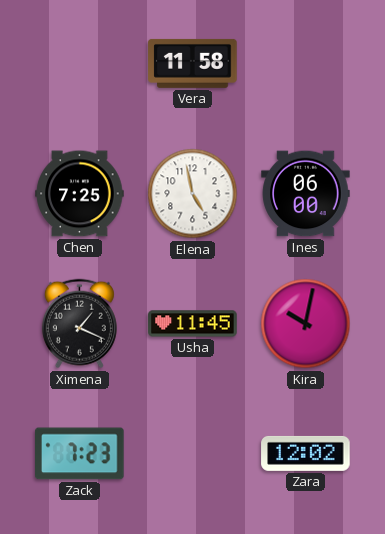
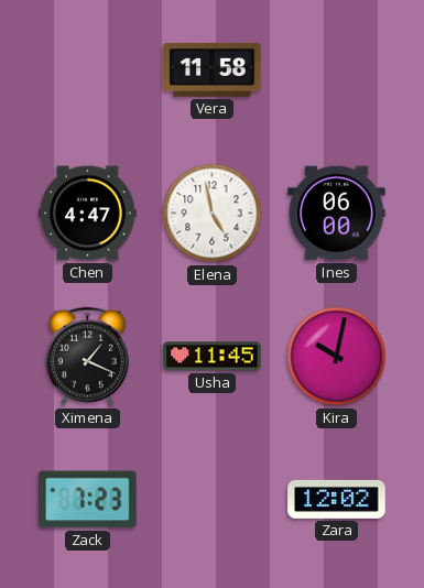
Chen: 7:25 -> 4:47 (88, 214)
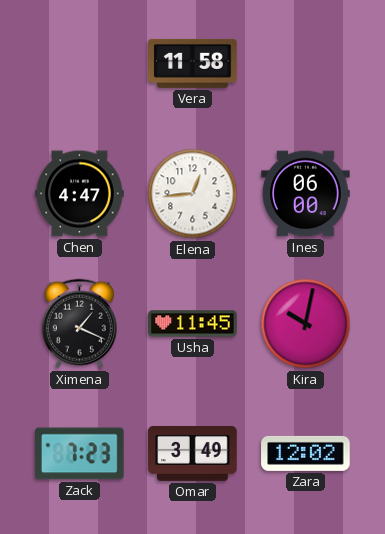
Elena: 4:58 -> 12:44 (193, 194)
Omar: none -> 3:49 (193, 453)
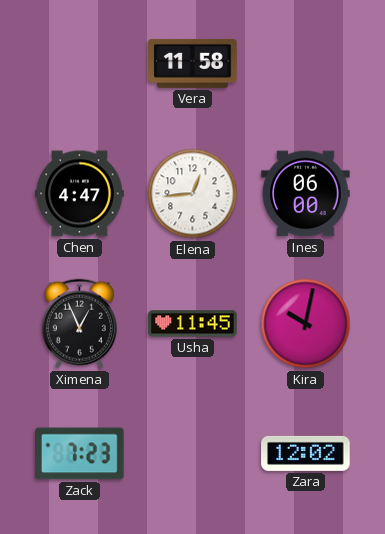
Ximena: 1:19 -> 12:56 (79, 324)
Omar: 3:49 -> none (193, 453)
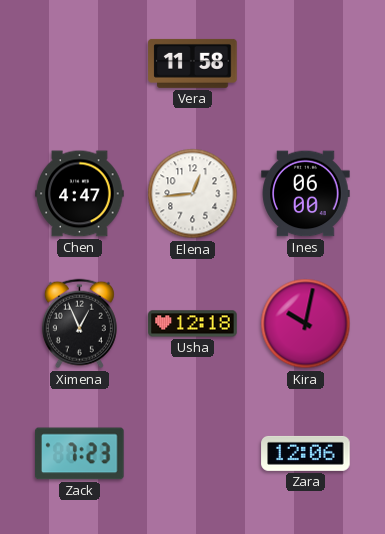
Usha: 11:45 -> 12:18 (193, 324)
Zara: 12:02 -> 12:06 (306, 453)
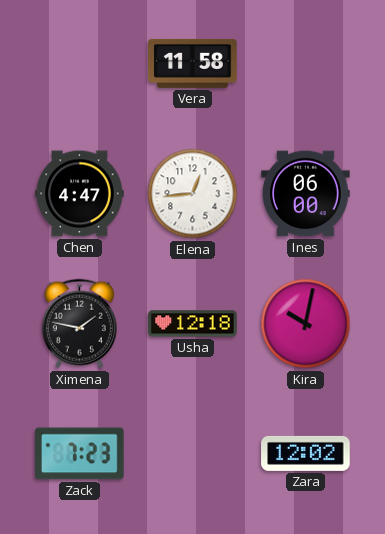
Ximena: 12:56 -> 1:47 (79, 324)
Zara: 12:06 -> 12:02 (306, 453)
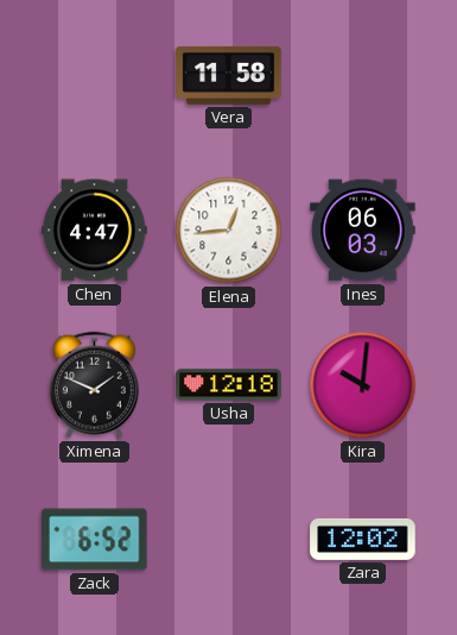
Ines: 06:00 -> 06:03 (363, 231)
Ximena: 1:47 -> 1:49 (94, 385)
Kira: 10:02 -> 10:01 (363, 385)
Zack: 7:23 -> 6:52 (95, 540)
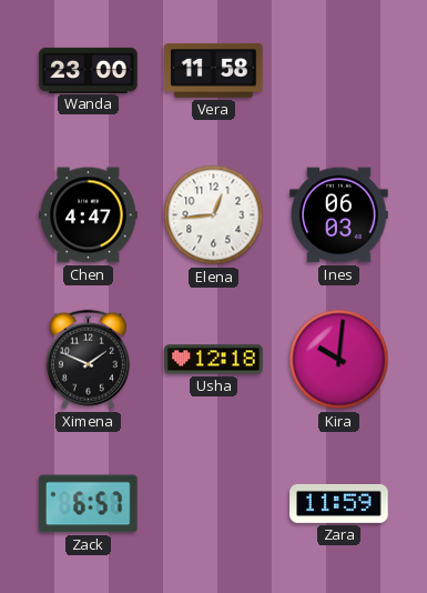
Wanda: none -> 23:00 (89, 70)
Zack: 6:52 -> 6:57 (89, 504)
Zara: 12:02 -> 11:59 (339, 503)
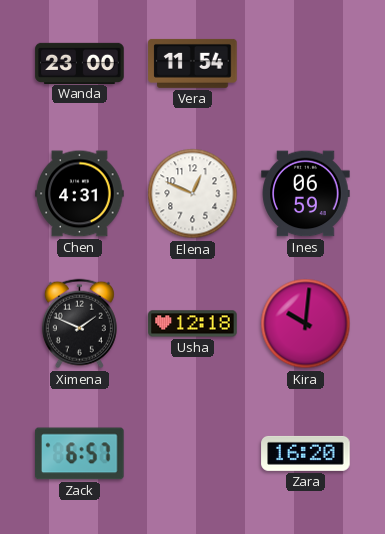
Vera: 11:58 -> 11:54 (193, 63)
Chen: 4:47 -> 4:31 (80, 194)
Elena: 12:44 -> 12:49 (193, 194)
Ines: 06:03 -> 06:59 (306, 194)
Zara: 11:59 -> 16:20 (306, 453)
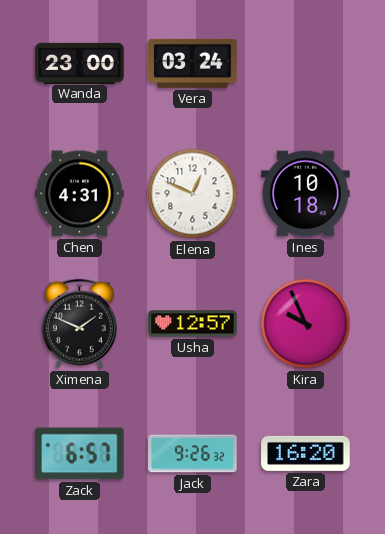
Vera: 11:54 -> 03:24 (193, 63)
Ines: 06:59 -> 10:18 (306, 194)
Usha: 12:18 -> 12:57 (193, 324)
Kira: 10:01 -> 9:56 (306, 324)
Jack: none -> 9:26 (193, 454)
